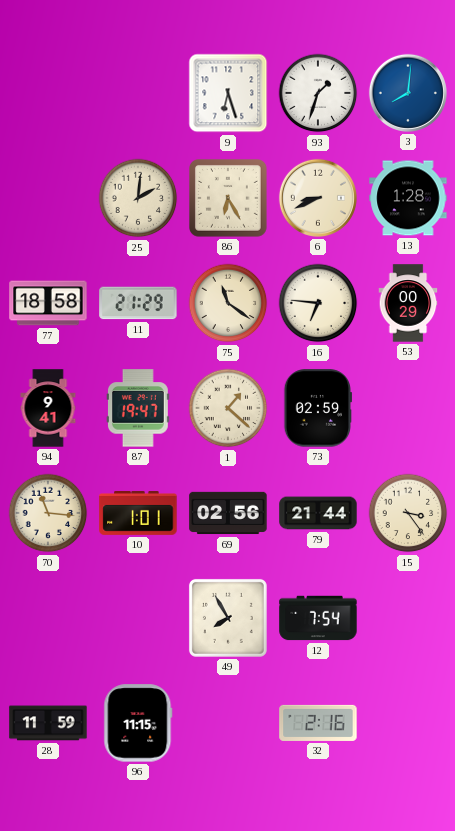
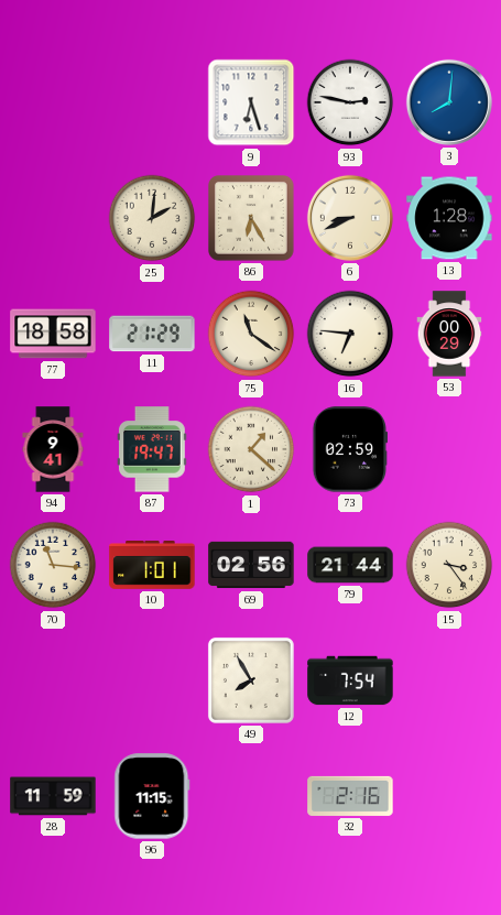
93: 1:33 -> 2:47 (350, 102)
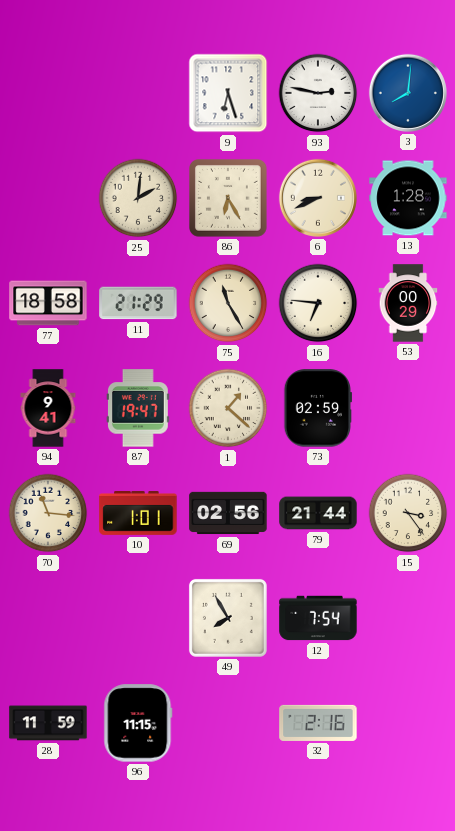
75: 11:21 -> 11:25 (228, 303)
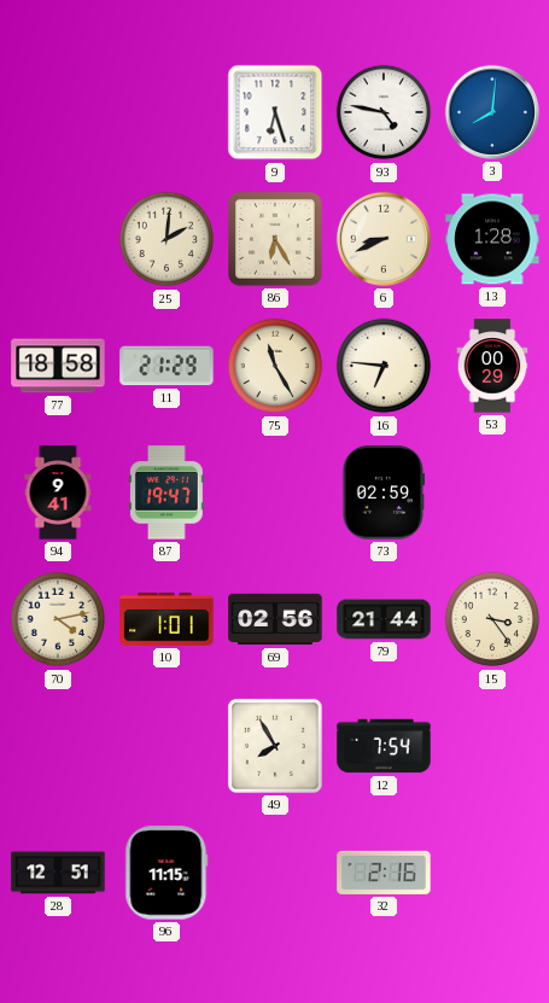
93: 2:47 -> 4:47 (384, 112)
1: 1:22 -> none (228, 408)
70: 11:16 -> 4:13 (58, 619)
28: 11:59 -> 12:51 (58, 873)
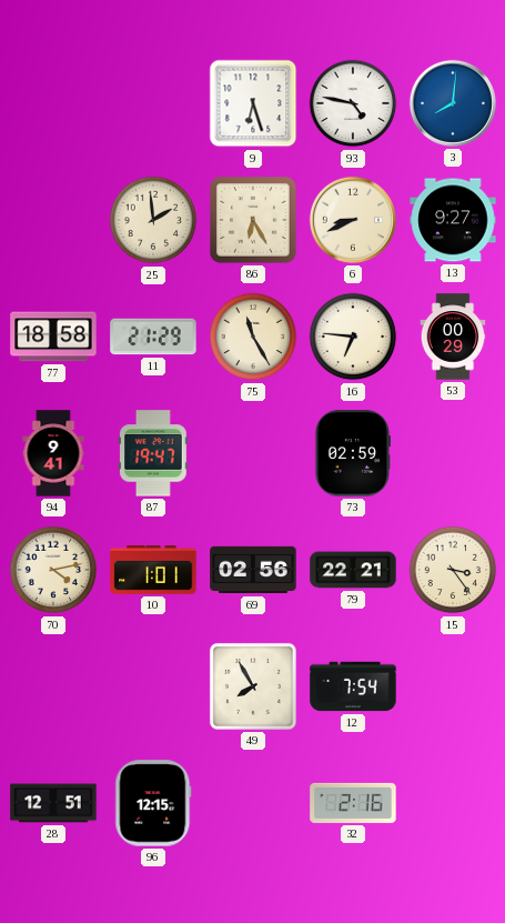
25: 2:01 -> 1:59 (153, 220)
13: 1:28 -> 9:27 (453, 220)
79: 21:44 -> 22:21 (353, 570)
96: 11:15 -> 12:15 (153, 803)
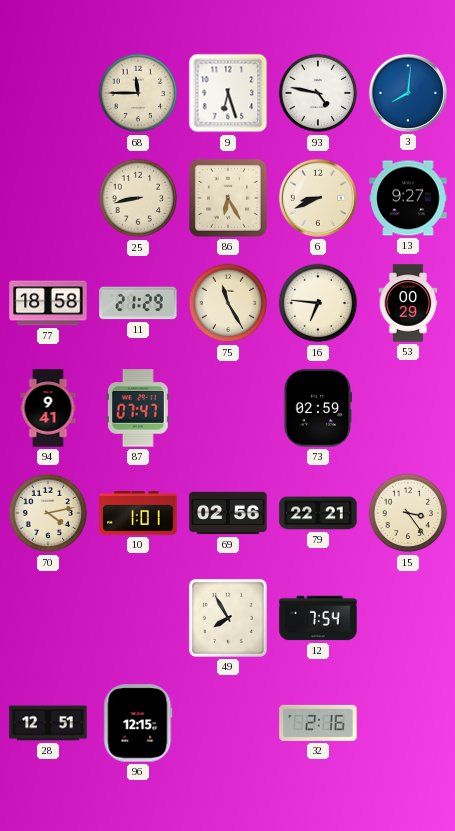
68: none -> 11:45 (138, 93)
25: 1:59 -> 8:43 (138, 198)
87: 19:47 -> 07:47 (138, 408)
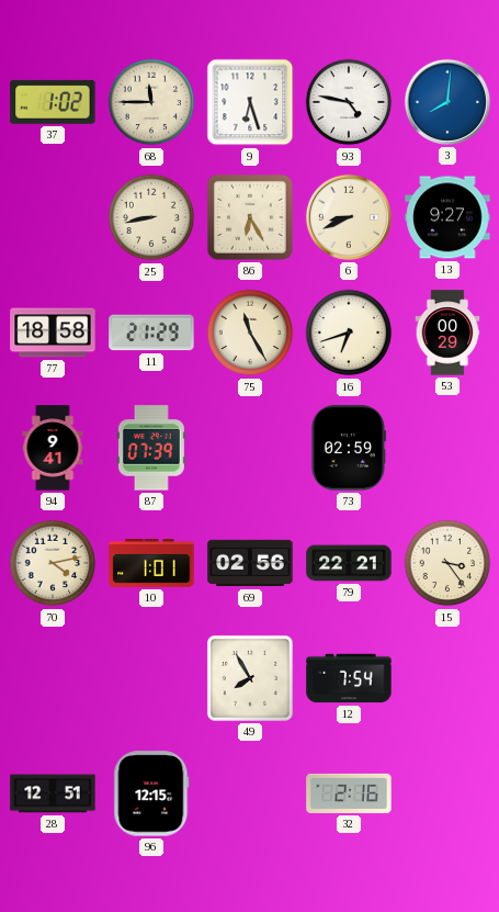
37: none -> 1:02 (53, 102)
16: 6:46 -> 6:42 (349, 333)
87: 07:47 -> 07:39 (151, 448)
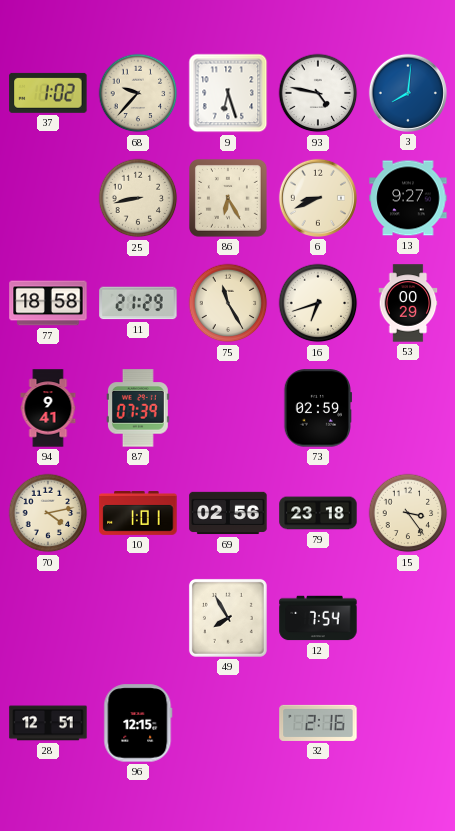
68: 11:45 -> 9:37 (138, 93)
79: 22:21 -> 23:18 (318, 513)
